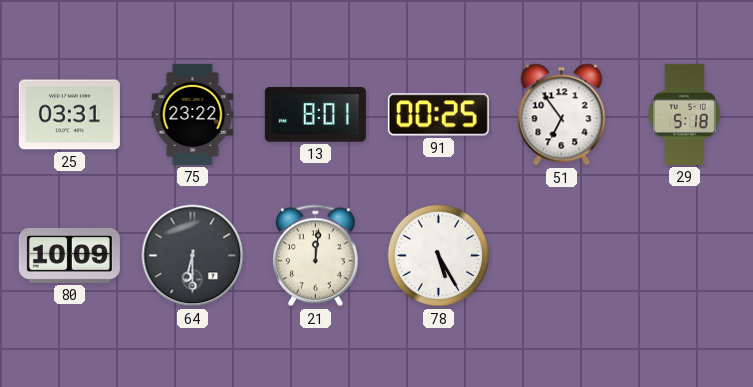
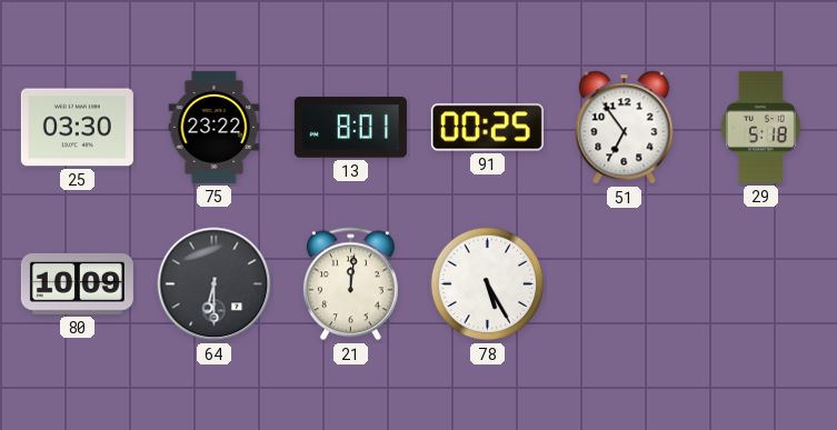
25: 03:31 -> 03:30 (77, 128)
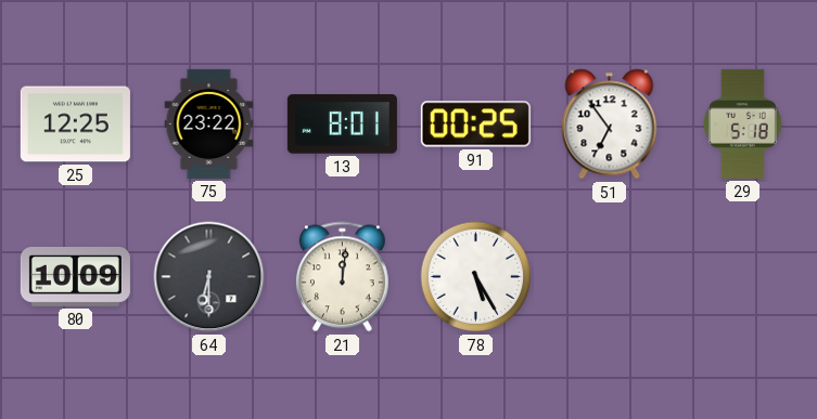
25: 03:30 -> 12:25 (75, 125)
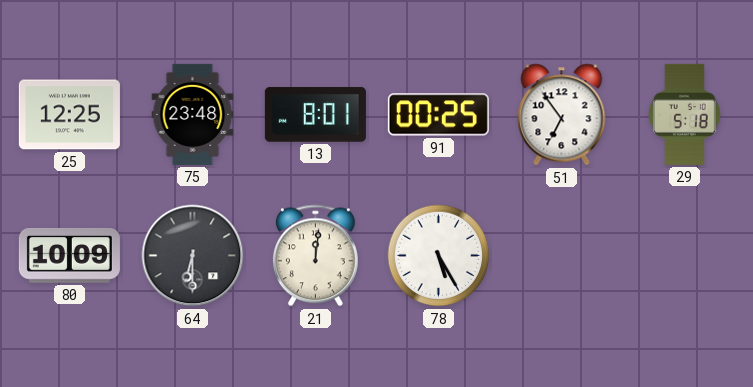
75: 23:22 -> 23:48 (193, 114)
